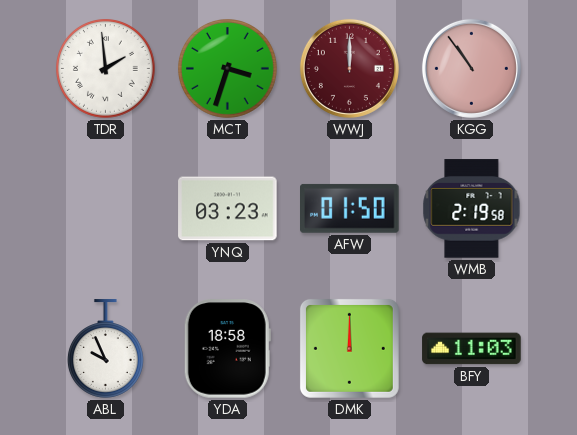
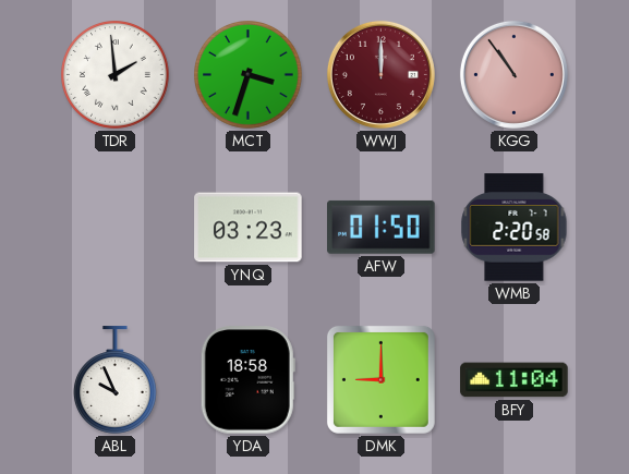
WMB: 2:19 -> 2:20 (515, 228)
DMK: 12:00 -> 9:00 (380, 379)
BFY: 11:03 -> 11:04 (515, 380)
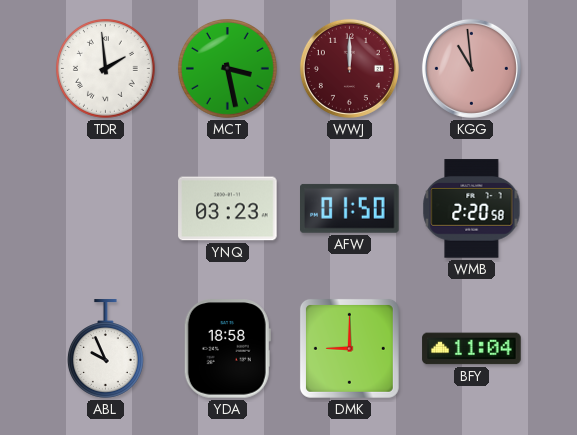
MCT: 3:33 -> 3:28 (228, 69)
KGG: 10:54 -> 10:59 (471, 68)
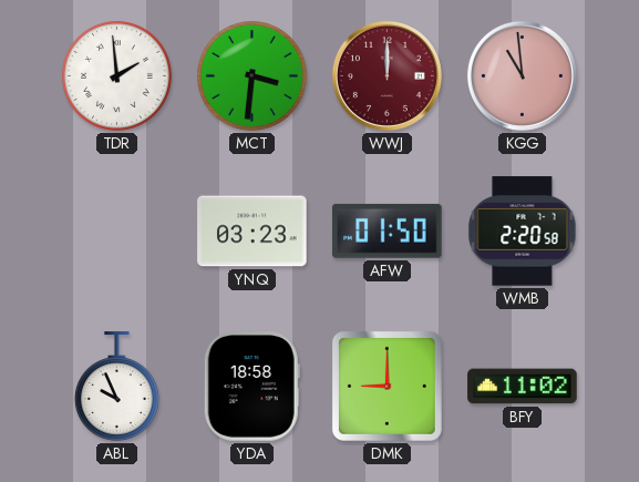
MCT: 3:28 -> 3:31 (252, 76)
BFY: 11:04 -> 11:02 (523, 387)
